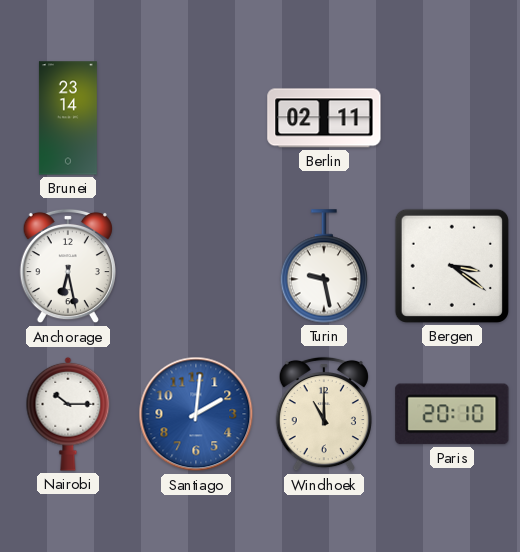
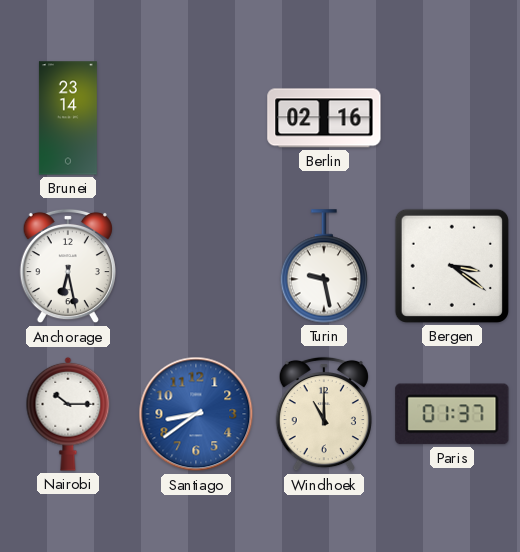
Berlin: 02:11 -> 02:16 (324, 118)
Santiago: 2:01 -> 8:39 (196, 414)
Paris: 20:10 -> 01:37 (452, 414)
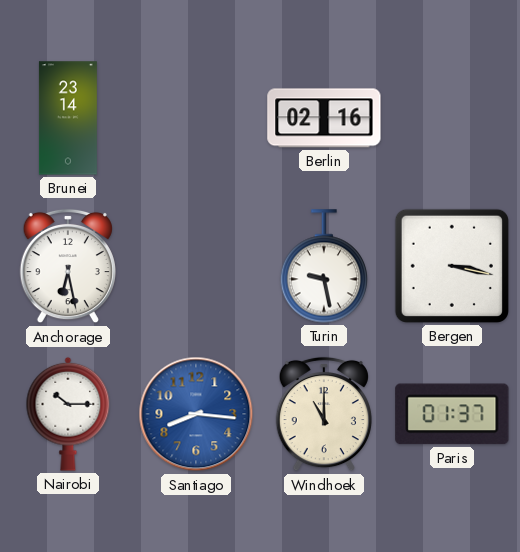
Bergen: 3:21 -> 3:17 (452, 266)
Santiago: 8:39 -> 8:16 (196, 414)
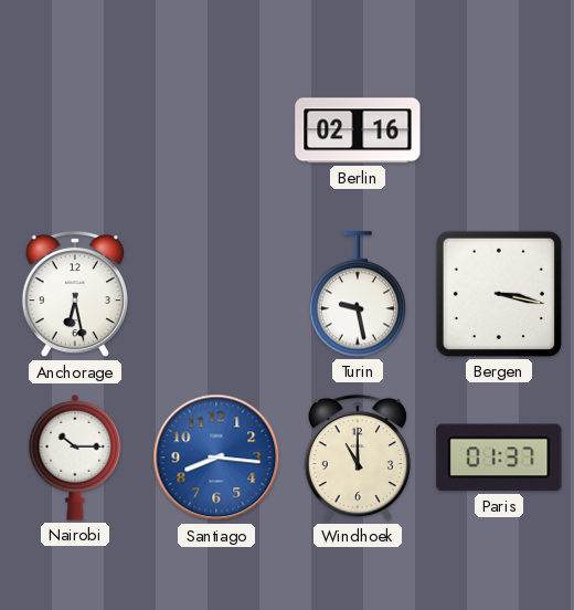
Brunei: 23:14 -> none (68, 118)
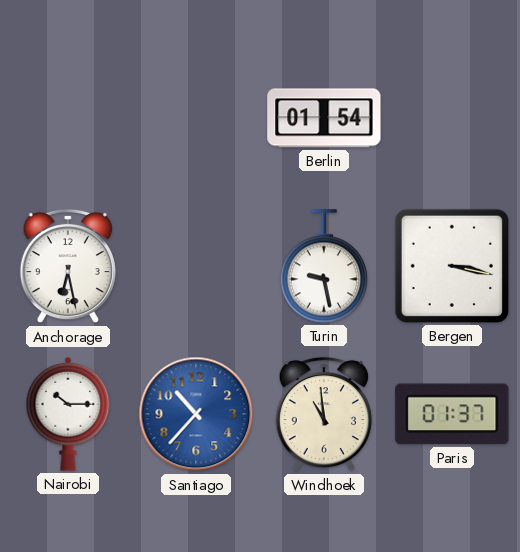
Berlin: 02:16 -> 01:54 (324, 118)
Santiago: 8:16 -> 10:37 (196, 414)
Windhoek: 11:00 -> 10:59 (324, 414)
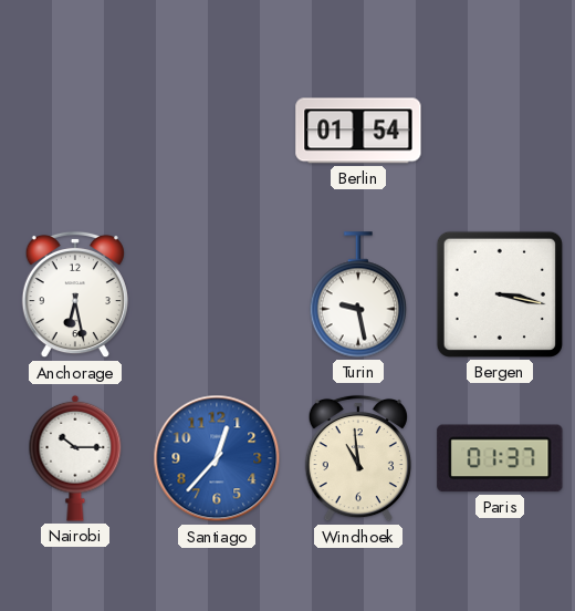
Santiago: 10:37 -> 12:37 (217, 458)
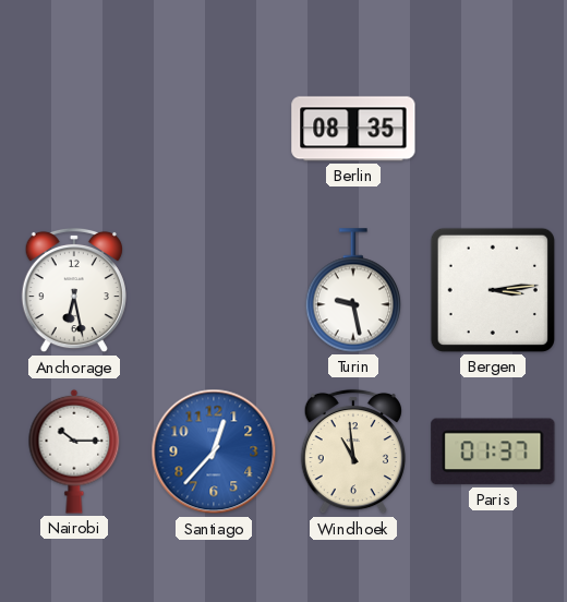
Berlin: 01:54 -> 08:35 (353, 129)
Bergen: 3:17 -> 3:14 (493, 290)
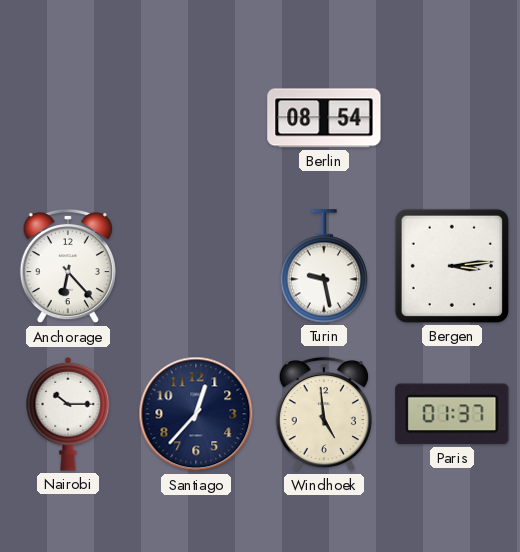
Berlin: 08:35 -> 08:54 (324, 118)
Anchorage: 6:28 -> 6:23 (68, 266)
Santiago dial: blue -> navy (196, 414)
Windhoek: 10:59 -> 4:59 (324, 414)
